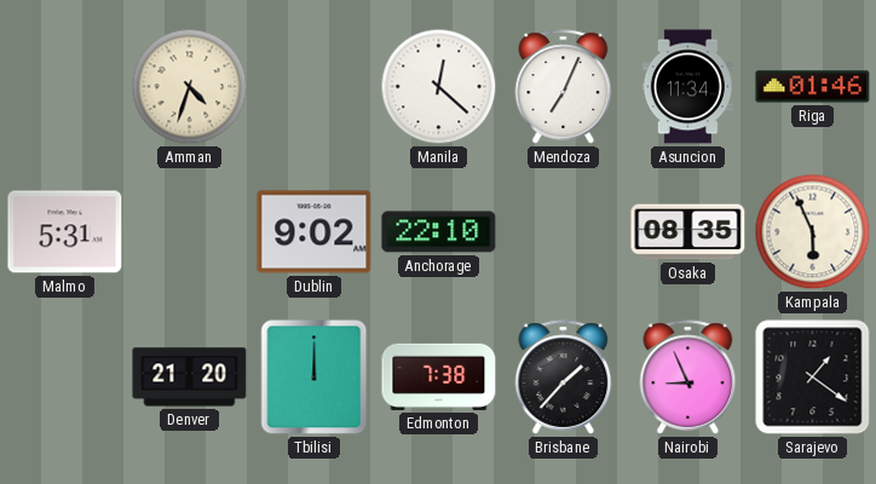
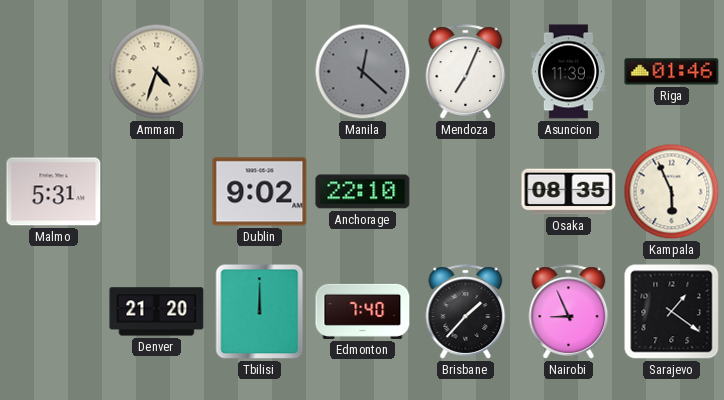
Manila dial: white -> grey (363, 72)
Asuncion: 11:34 -> 11:39 (568, 72)
Edmonton: 7:38 -> 7:40 (363, 311)
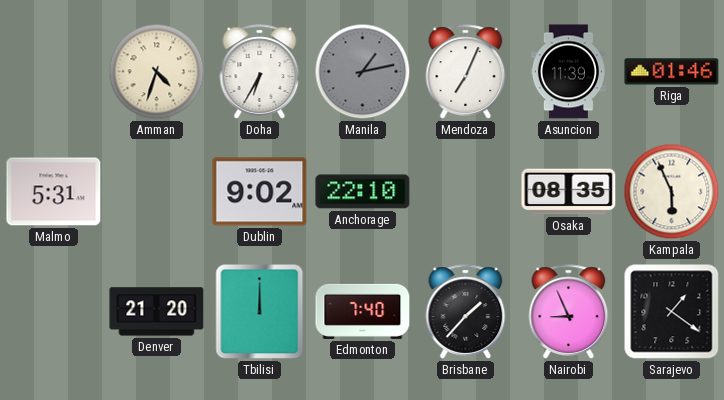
Doha: none -> 6:35 (260, 72)
Manila: 12:22 -> 1:13 (363, 72)
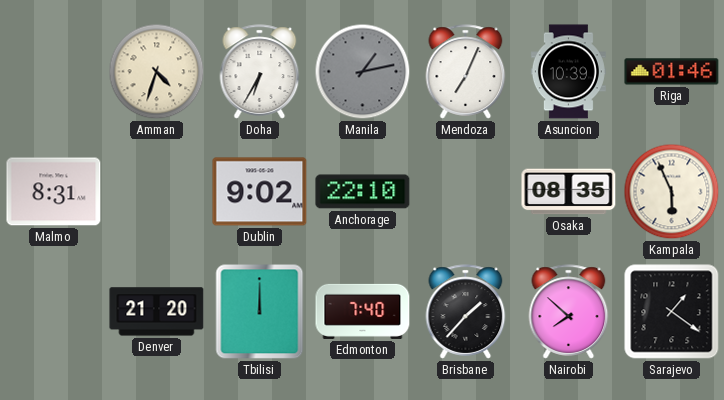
Asuncion: 11:39 -> 10:39 (568, 72)
Malmo: 5:31 -> 8:31 (54, 192)
Nairobi: 8:56 -> 7:52 (569, 312)
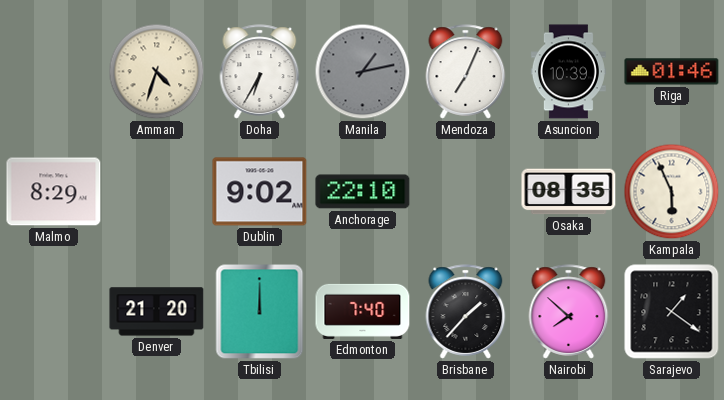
Malmo: 8:31 -> 8:29 (54, 192)
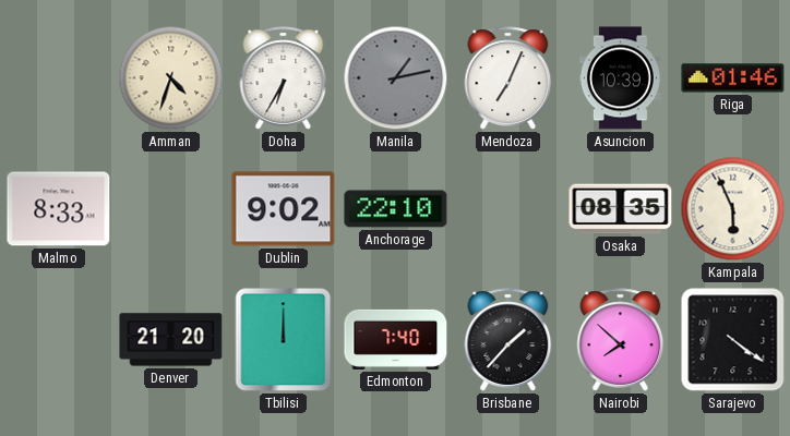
Malmo: 8:29 -> 8:33 (59, 209)
Sarajevo: 1:21 -> 4:21 (733, 340)
